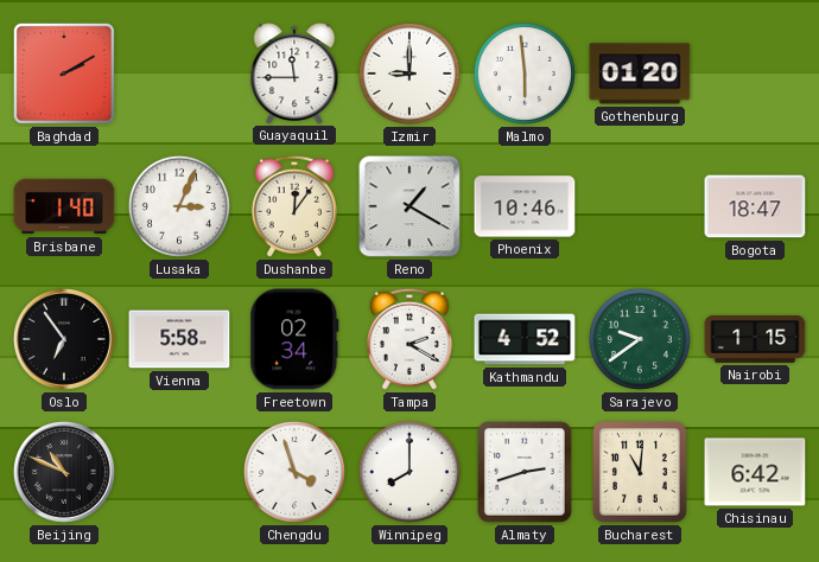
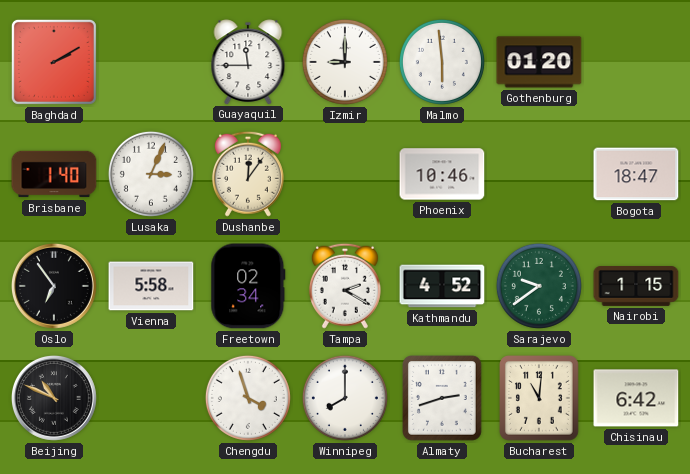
Reno: 1:20 -> none (409, 206)
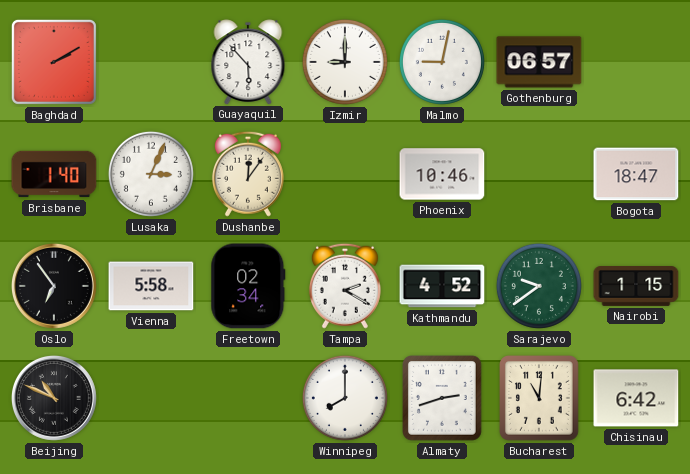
Guayaquil: 11:45 -> 5:53 (248, 62)
Malmo: 5:59 -> 9:02 (442, 62)
Gothenburg: 01:20 -> 06:57 (539, 62)
Chengdu: 3:57 -> none (248, 398)
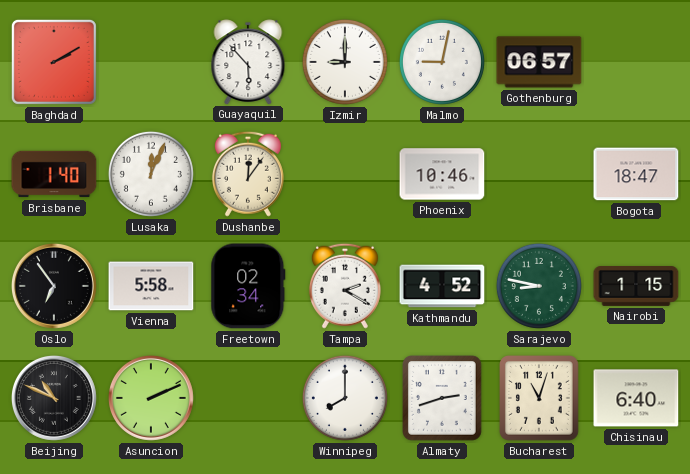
Lusaka: 3:04 -> 12:04 (151, 174)
Sarajevo: 9:39 -> 8:47 (539, 286)
Asuncion: none -> 2:11 (151, 398)
Bucharest: 11:01 -> 11:03 (540, 399)
Chisinau: 6:42 -> 6:40 (636, 398)
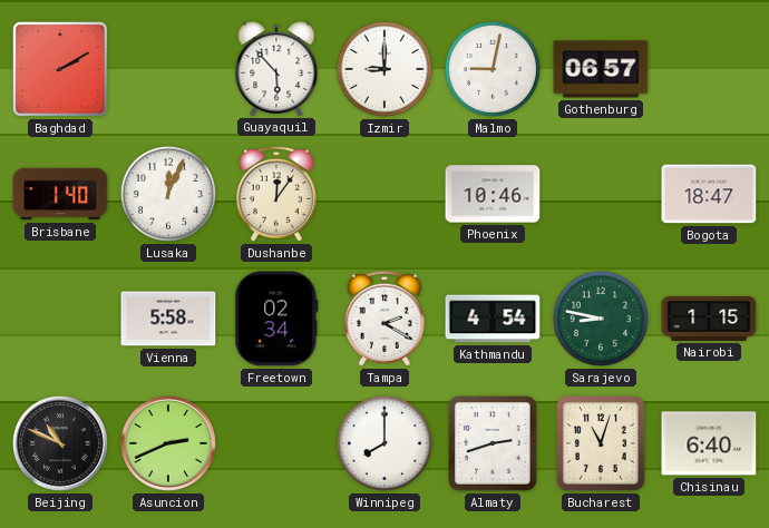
Oslo: 6:54 -> none (54, 286)
Kathmandu: 4:52 -> 4:54 (493, 319)
Asuncion: 2:11 -> 2:41 (168, 443)
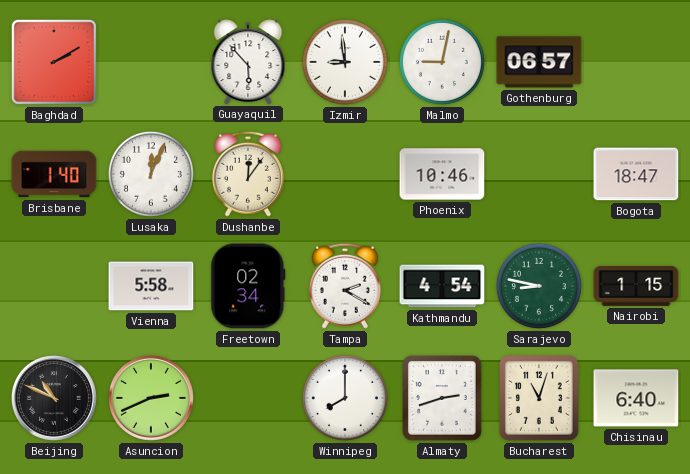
Izmir: 9:00 -> 8:59 (345, 62)
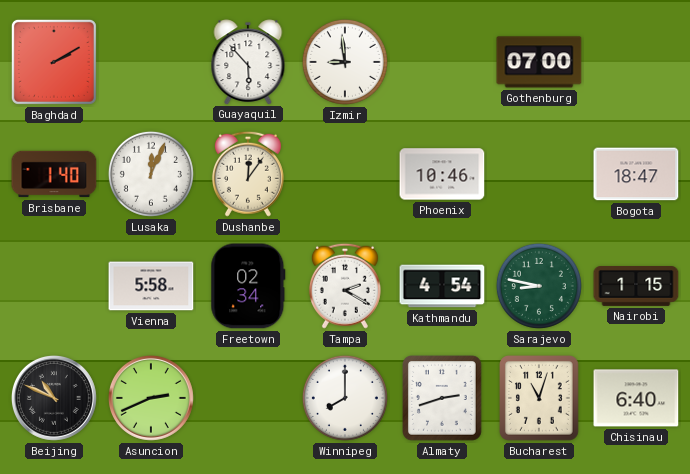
Malmo: 9:02 -> none (442, 62)
Gothenburg: 06:57 -> 07:00 (539, 62)
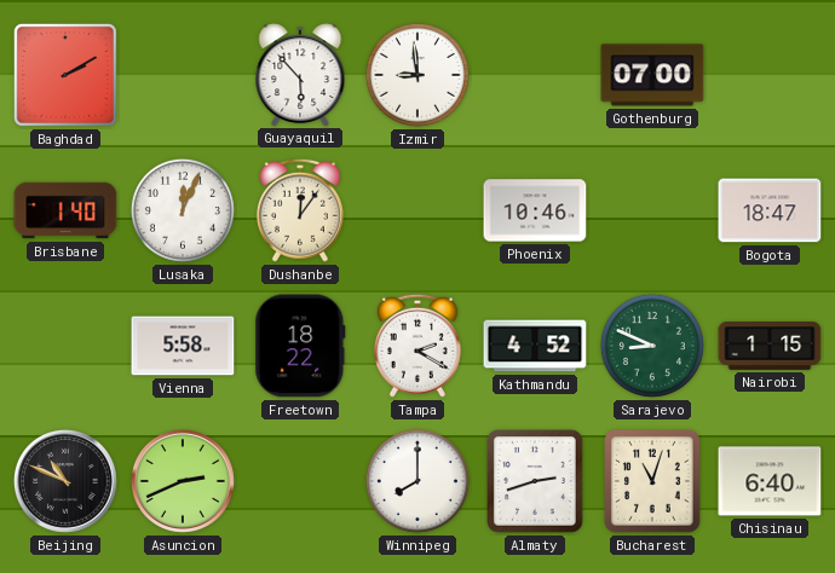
Freetown: 02:34 -> 18:22 (300, 346)
Kathmandu: 4:54 -> 4:52 (535, 346)
Sarajevo: 8:47 -> 8:49 (652, 346)
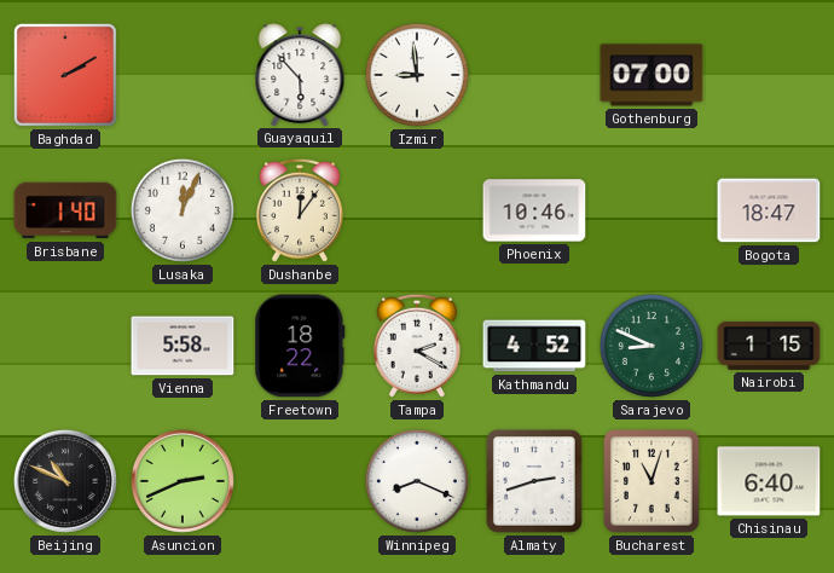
Winnipeg: 8:00 -> 8:19 (417, 481)
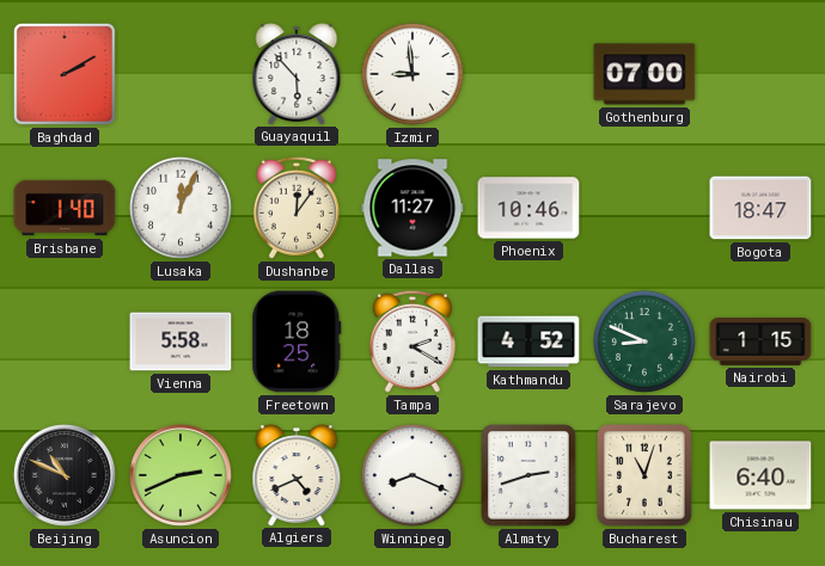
Dallas: none -> 11:27 (412, 208)
Freetown: 18:22 -> 18:25 (297, 342)
Algiers: none -> 4:41 (297, 475)
